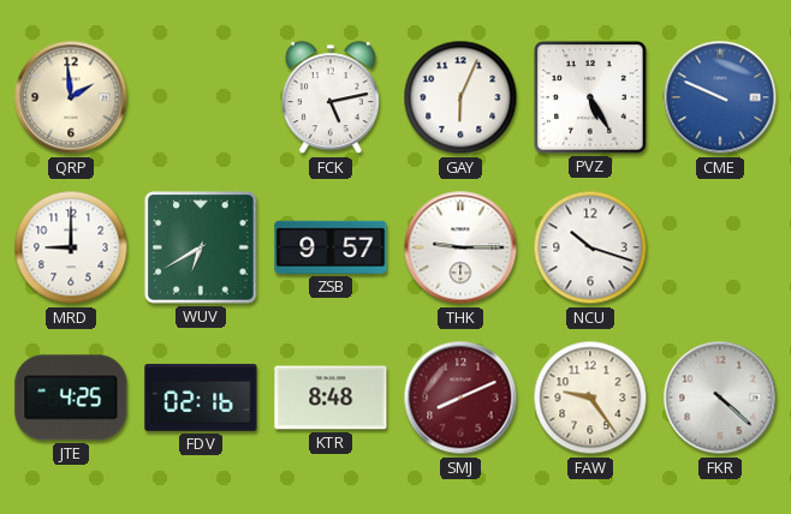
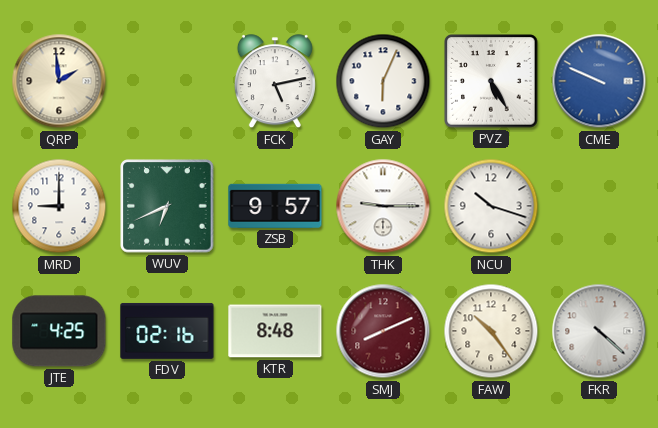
WUV: 6:40 -> 6:41 (167, 206)
FAW: 9:24 -> 10:24 (491, 331)
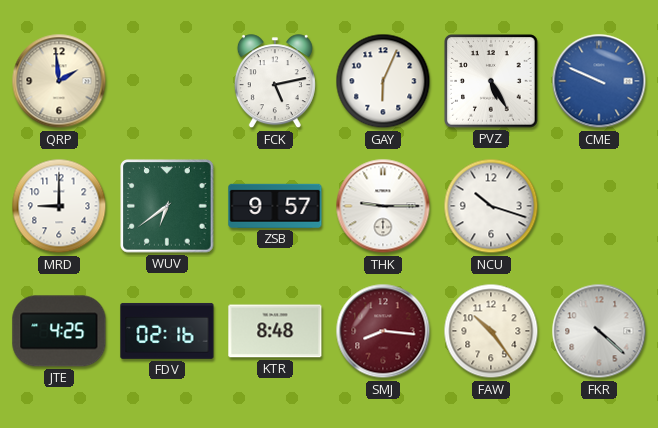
WUV: 6:41 -> 6:39 (167, 206)
SMJ: 8:11 -> 8:16 (383, 331)
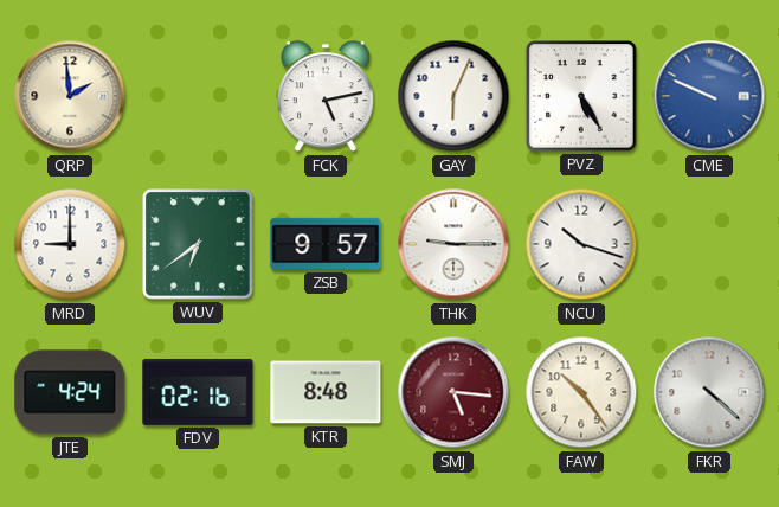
JTE: 4:25 -> 4:24 (70, 392)
SMJ: 8:16 -> 5:16 (453, 392)
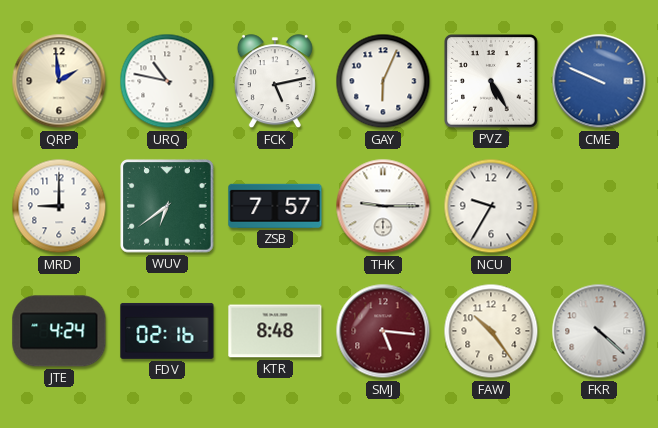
URQ: none -> 10:47 (167, 81)
ZSB: 9:57 -> 7:57 (275, 206)
NCU: 10:18 -> 9:35 (491, 206)
